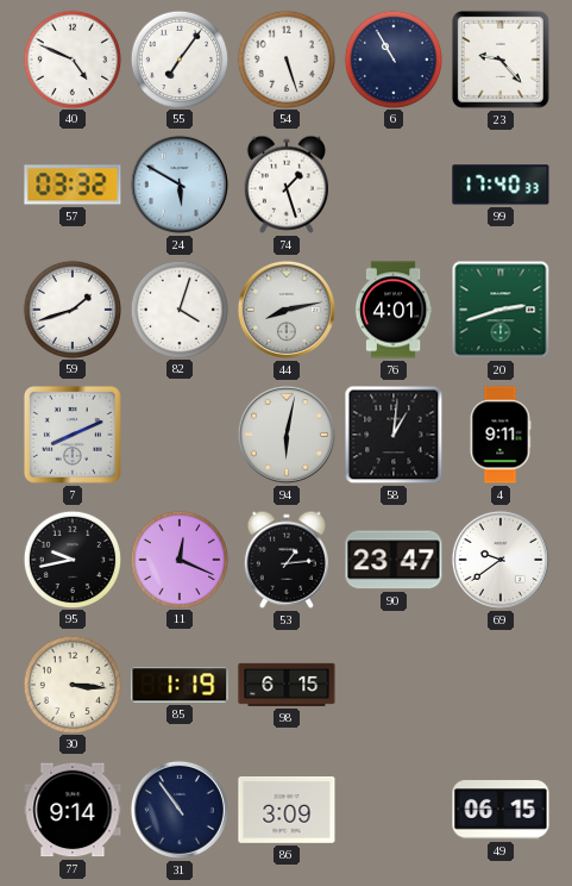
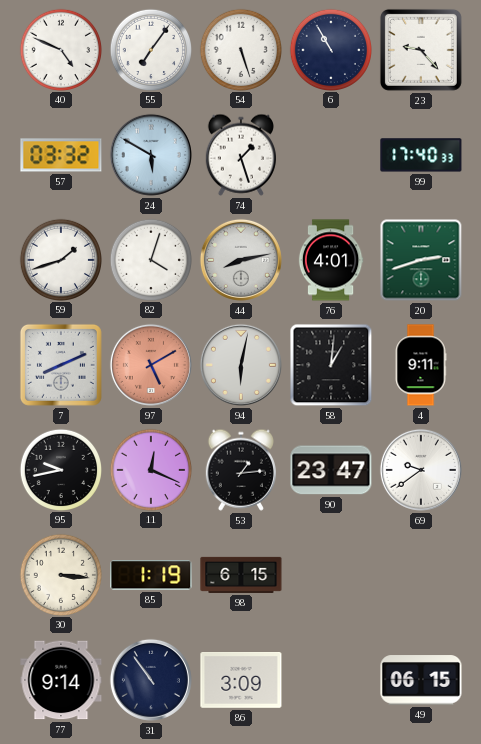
97: none -> 5:10 (151, 365)
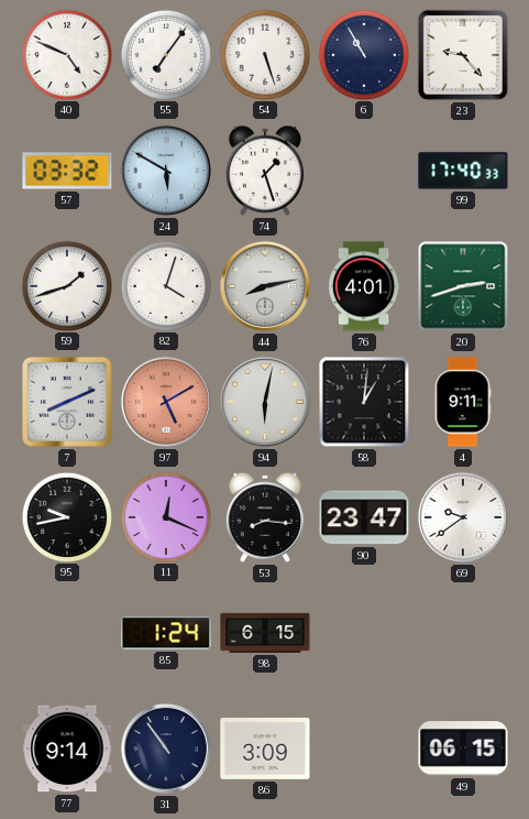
53: 1:14 -> 8:16 (265, 517)
30: 3:16 -> none (60, 574)
85: 1:19 -> 1:24 (166, 633)
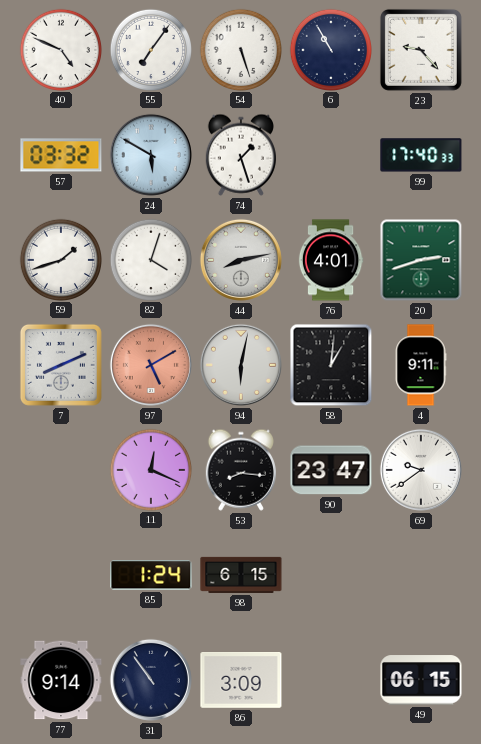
95: 9:43 -> none (66, 516)
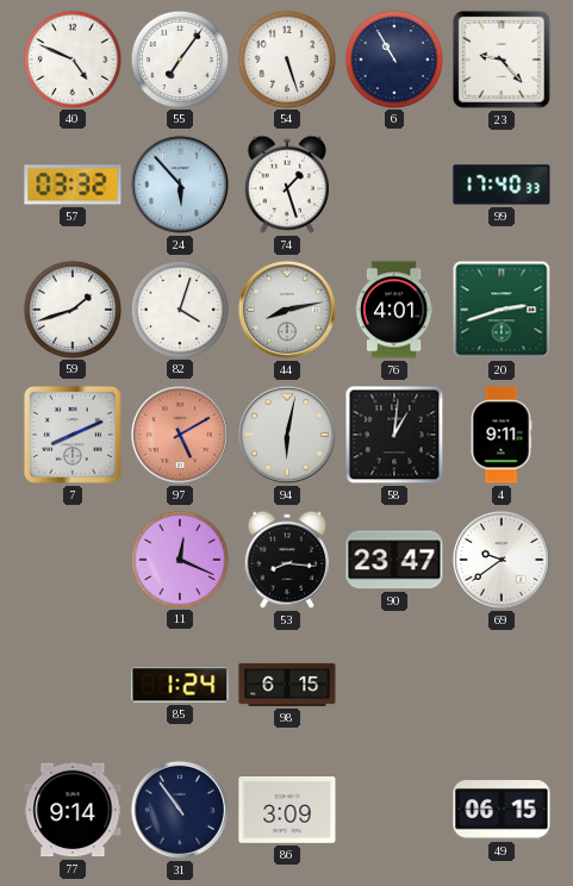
24: 5:50 -> 5:53 (180, 185)
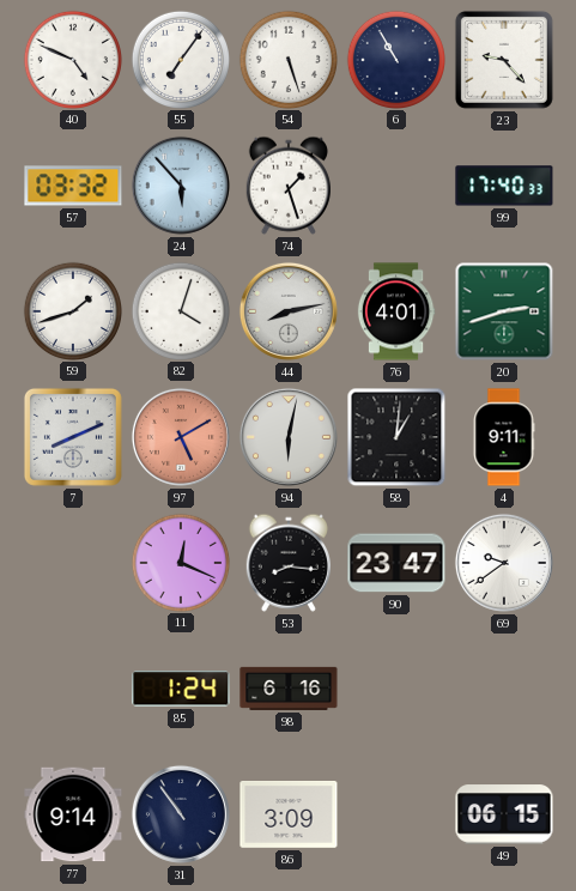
98: 6:15 -> 6:16 (289, 689)
